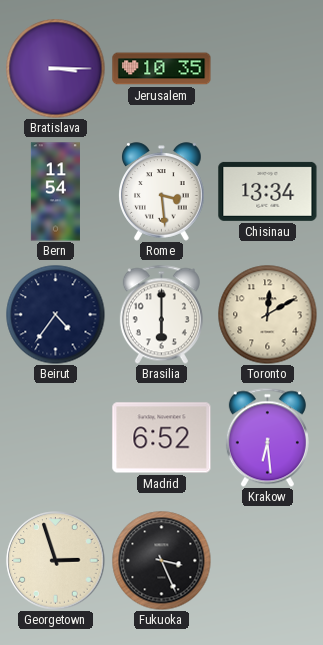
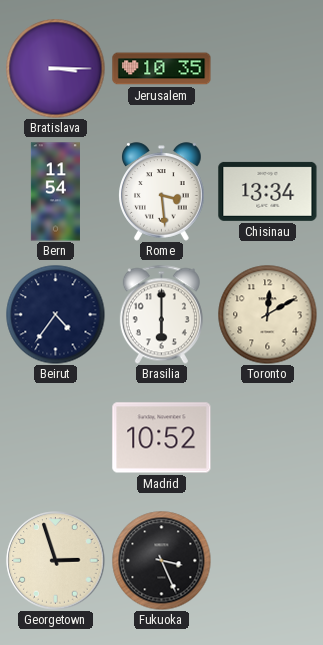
Madrid: 6:52 -> 10:52 (162, 438)
Krakow: 6:29 -> none (267, 437)
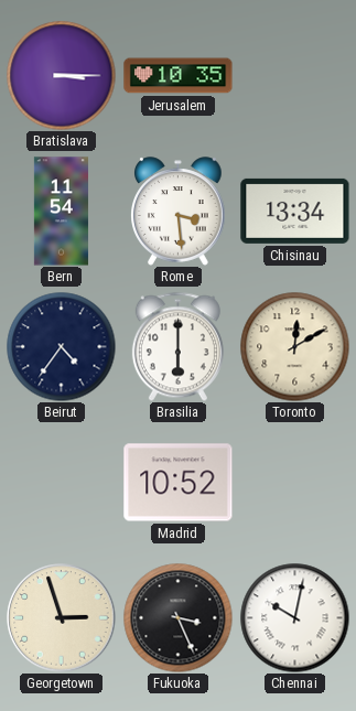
Chennai: none -> 10:02 (295, 618)
